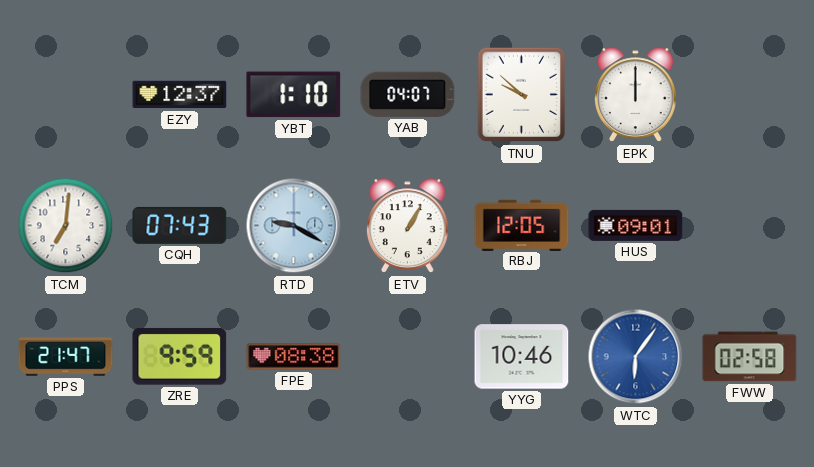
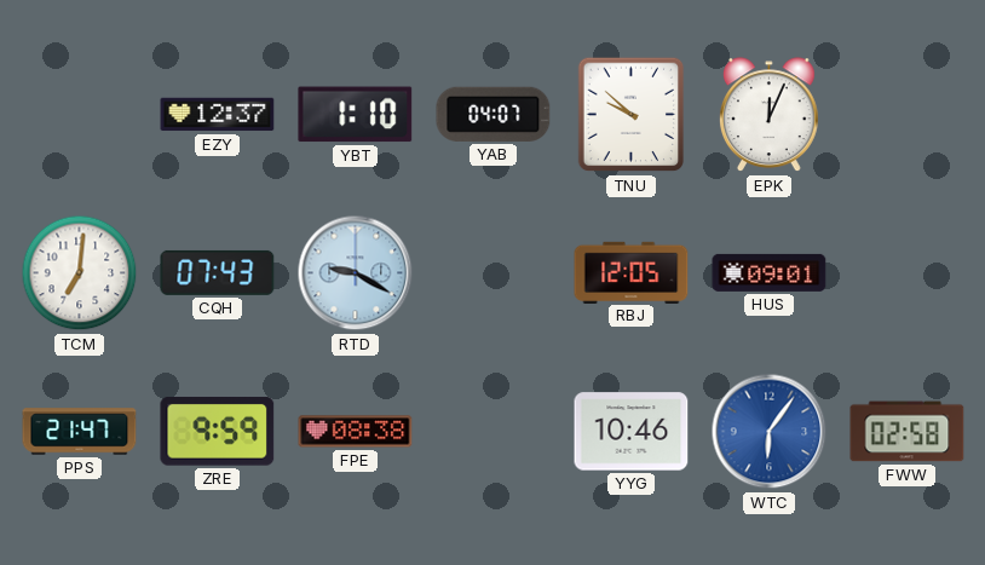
EPK: 12:00 -> 12:04 (768, 115)
ETV: 1:05 -> none (407, 226)
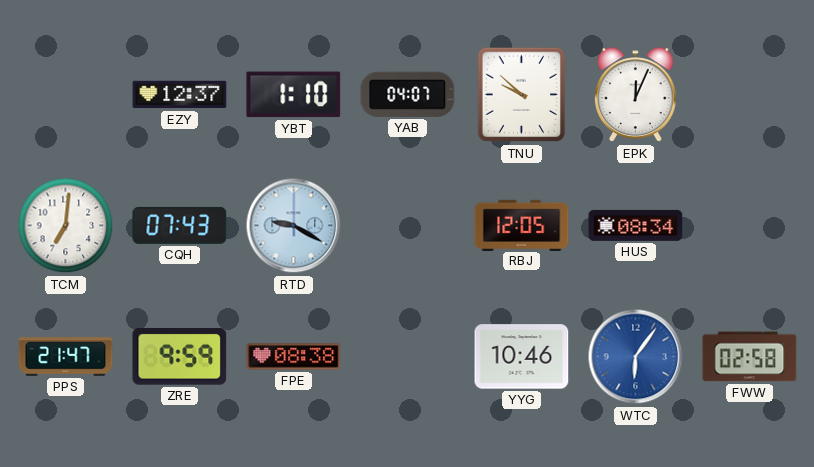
HUS: 09:01 -> 08:34 (636, 225)
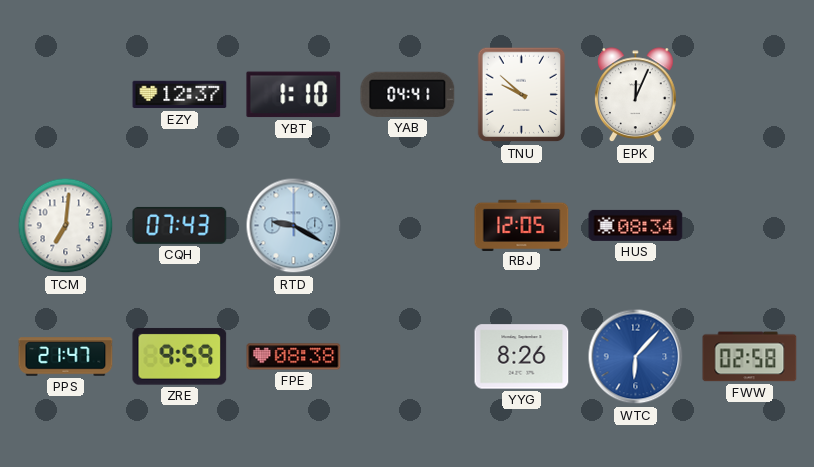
YAB: 04:07 -> 04:41 (408, 94)
YYG: 10:46 -> 8:26 (522, 357)
WTC: 6:06 -> 6:07 (636, 357)
